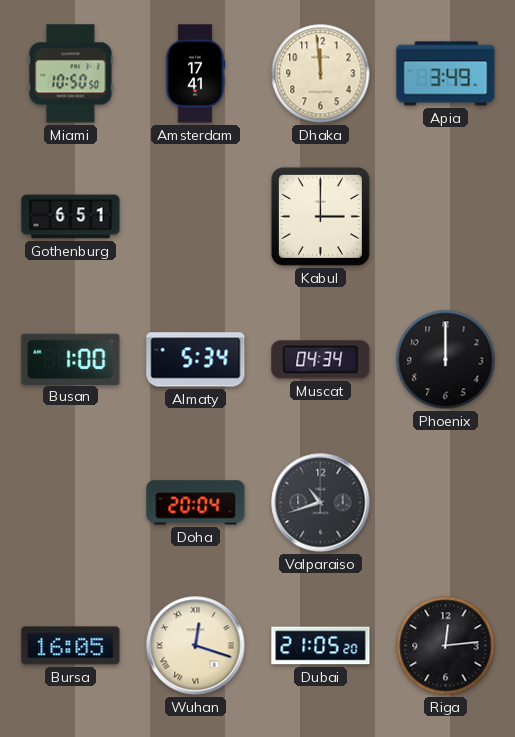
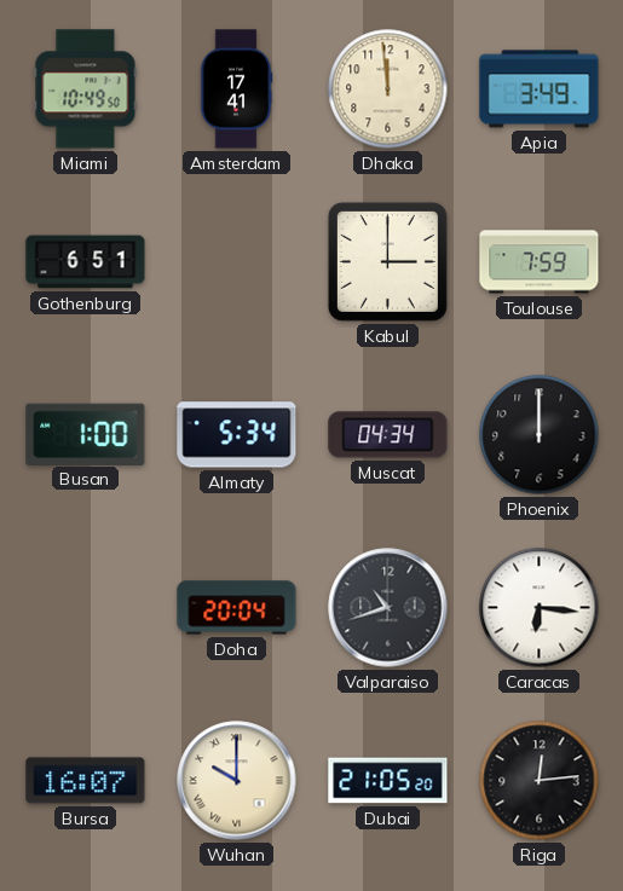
Miami: 10:50 -> 10:49 (86, 89)
Toulouse: none -> 7:59 (540, 262)
Caracas: none -> 6:16 (540, 608)
Bursa: 16:05 -> 16:07 (86, 781)
Wuhan: 12:18 -> 10:00 (237, 781)
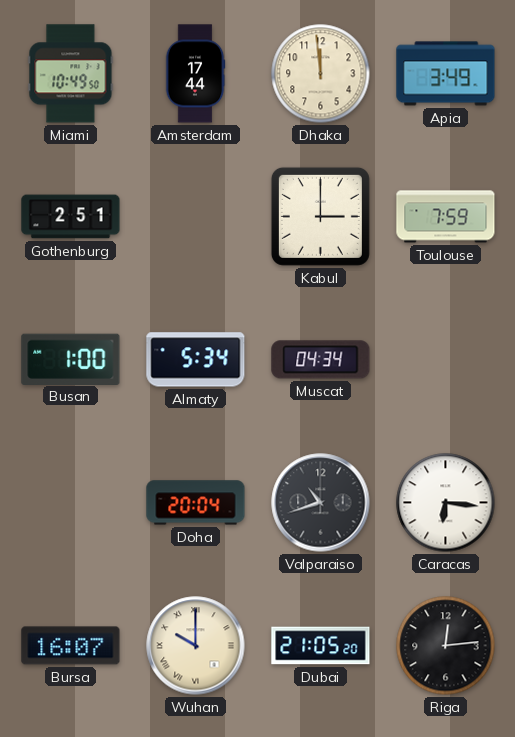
Amsterdam: 17:41 -> 17:44 (195, 74)
Gothenburg: 6:51 -> 2:51 (71, 217)
Phoenix: 12:00 -> none (540, 435)
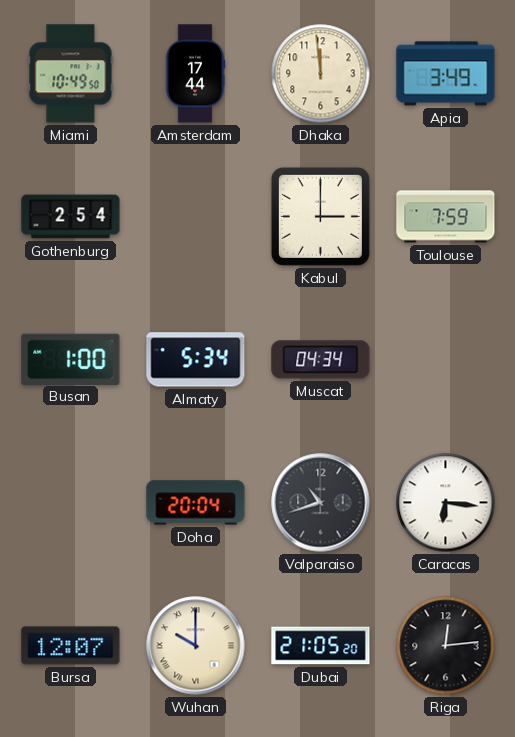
Gothenburg: 2:51 -> 2:54 (71, 217)
Bursa: 16:07 -> 12:07 (71, 646)
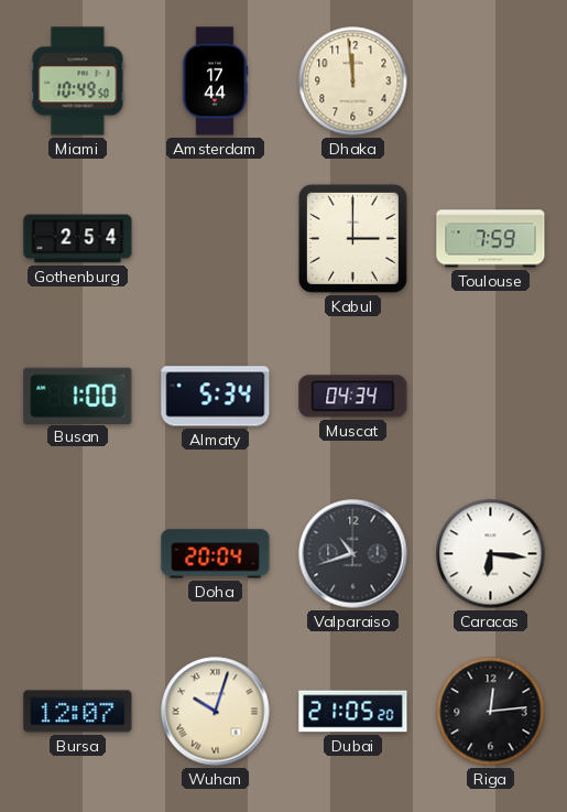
Apia: 3:49 -> none (446, 74)
Wuhan: 10:00 -> 10:03 (216, 712)
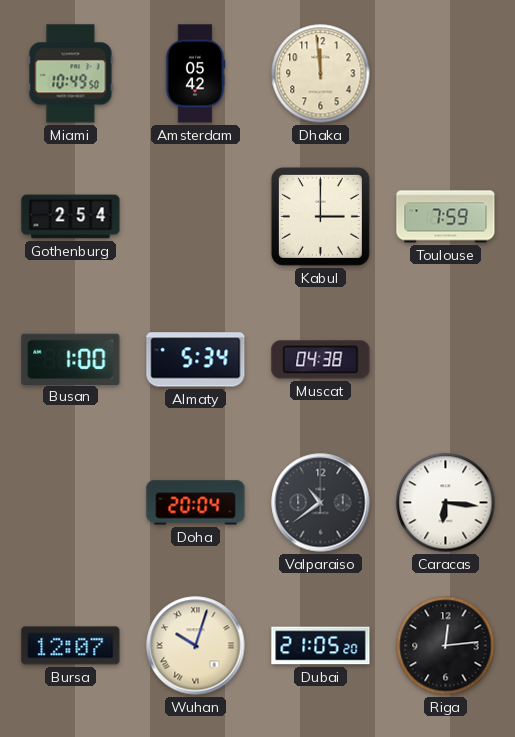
Amsterdam: 17:44 -> 05:42 (195, 74)
Muscat: 04:34 -> 04:38 (321, 360)
Valparaiso: 10:42 -> 10:39 (321, 503)
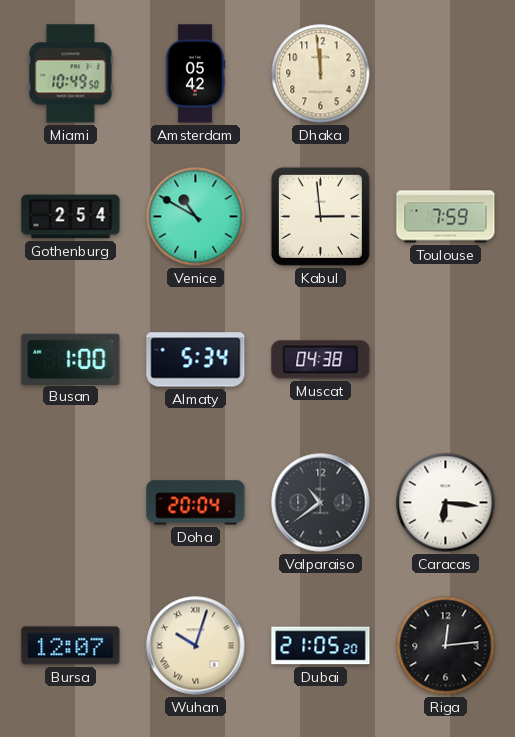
Venice: none -> 10:50 (196, 217)
Kabul: 3:00 -> 2:59 (320, 216)
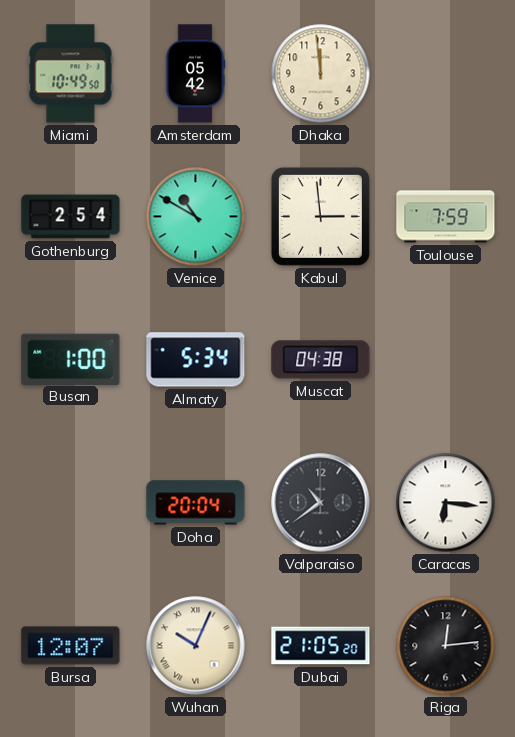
Wuhan: 10:03 -> 10:04 (196, 646)
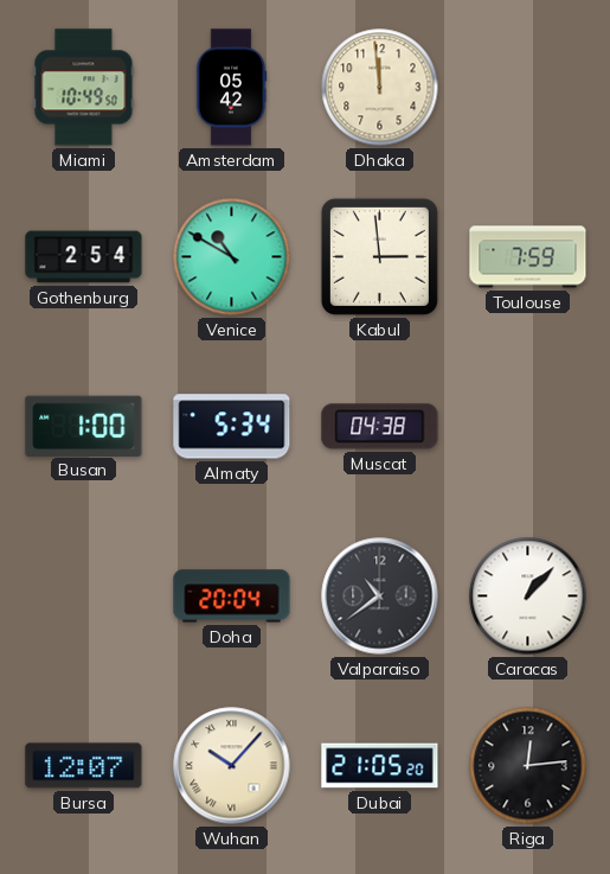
Caracas: 6:16 -> 1:07 (528, 597)
Wuhan: 10:04 -> 10:07 (232, 766)
